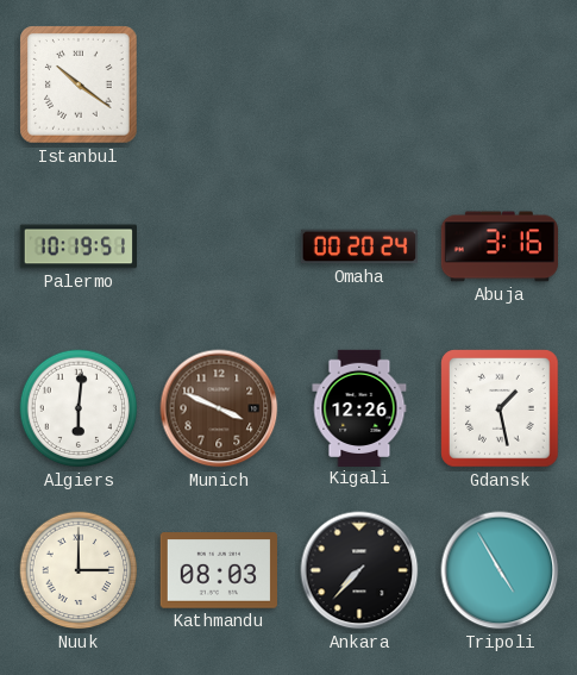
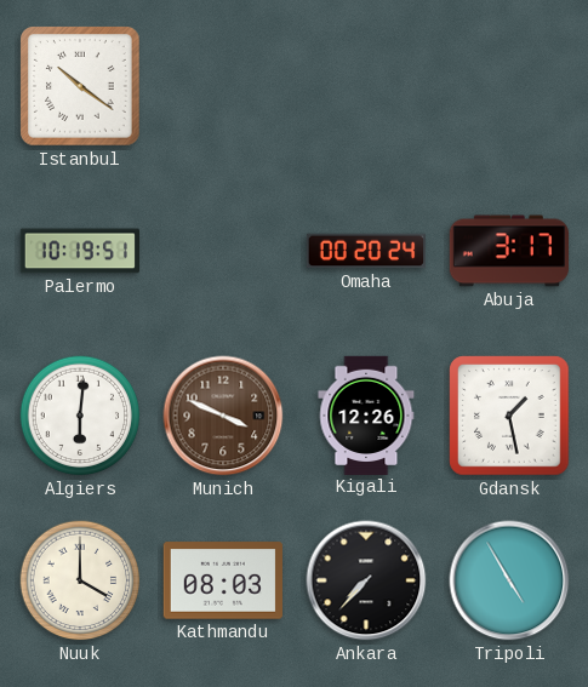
Abuja: 3:16 -> 3:17 (508, 251)
Nuuk: 3:00 -> 4:00 (80, 580)
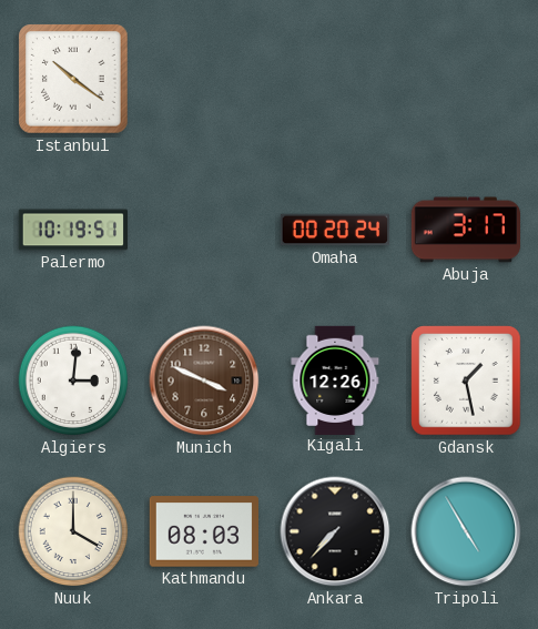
Algiers: 6:01 -> 3:01 (73, 381)
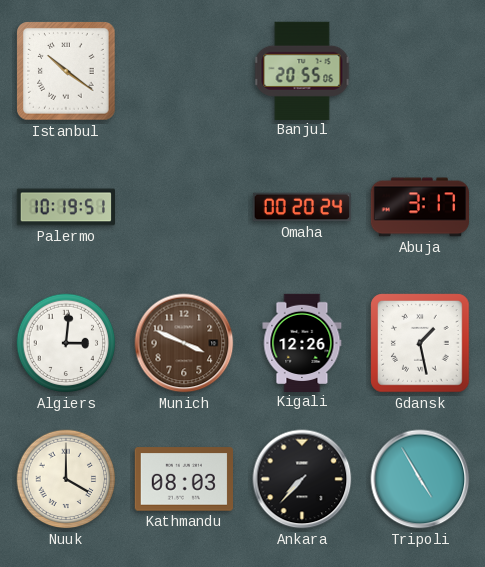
Banjul: none -> 20:55 (302, 70)
